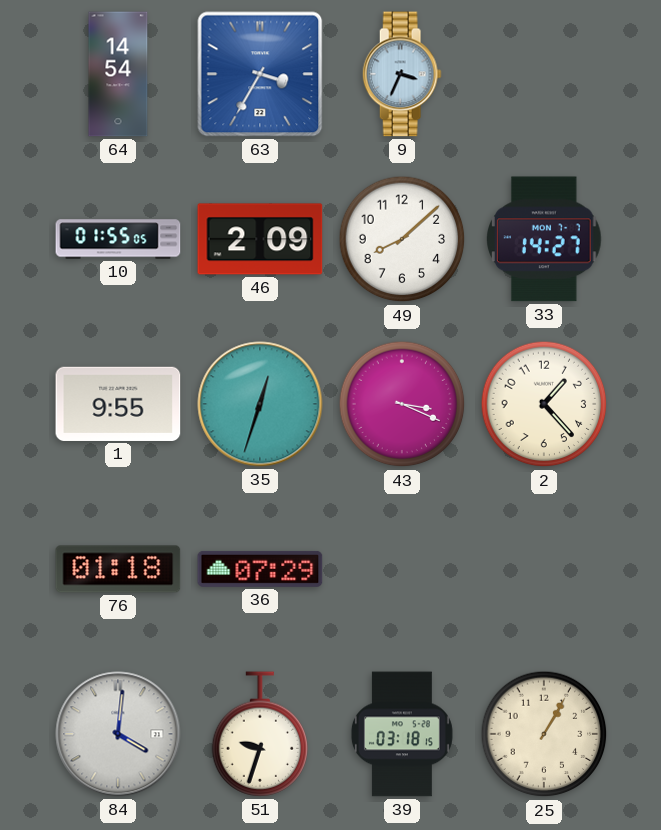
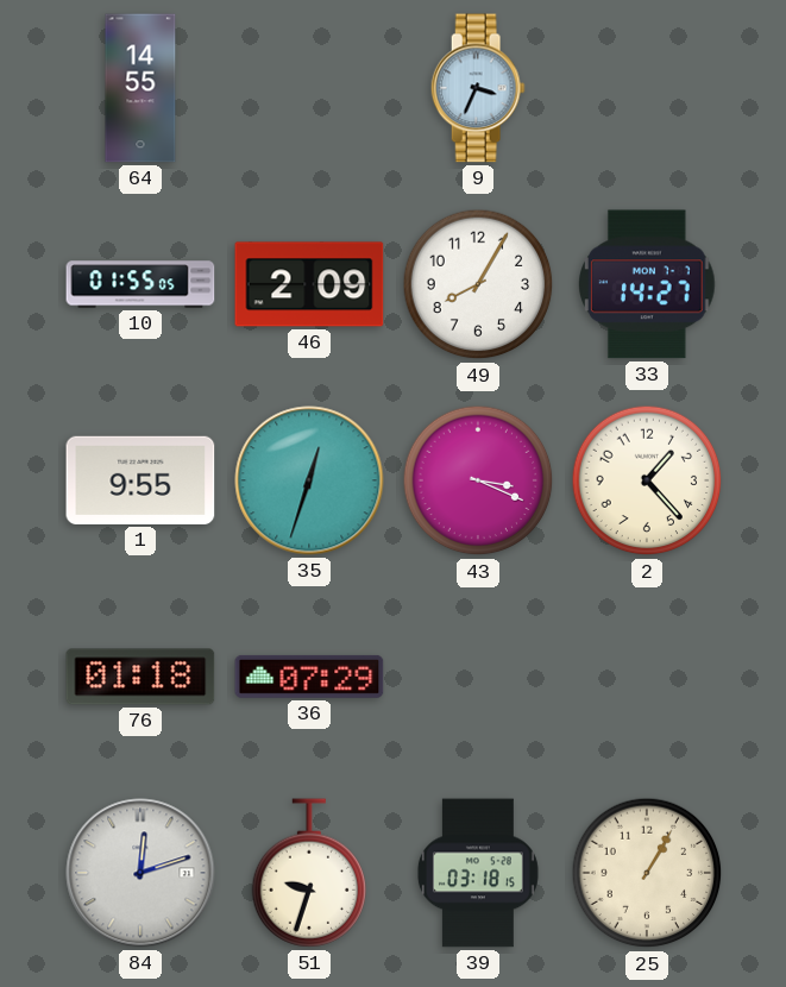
64: 14:54 -> 14:55 (140, 88)
63: 3:35 -> none (260, 74)
49: 8:08 -> 8:05 (478, 284)
84: 4:01 -> 12:12 (140, 873)
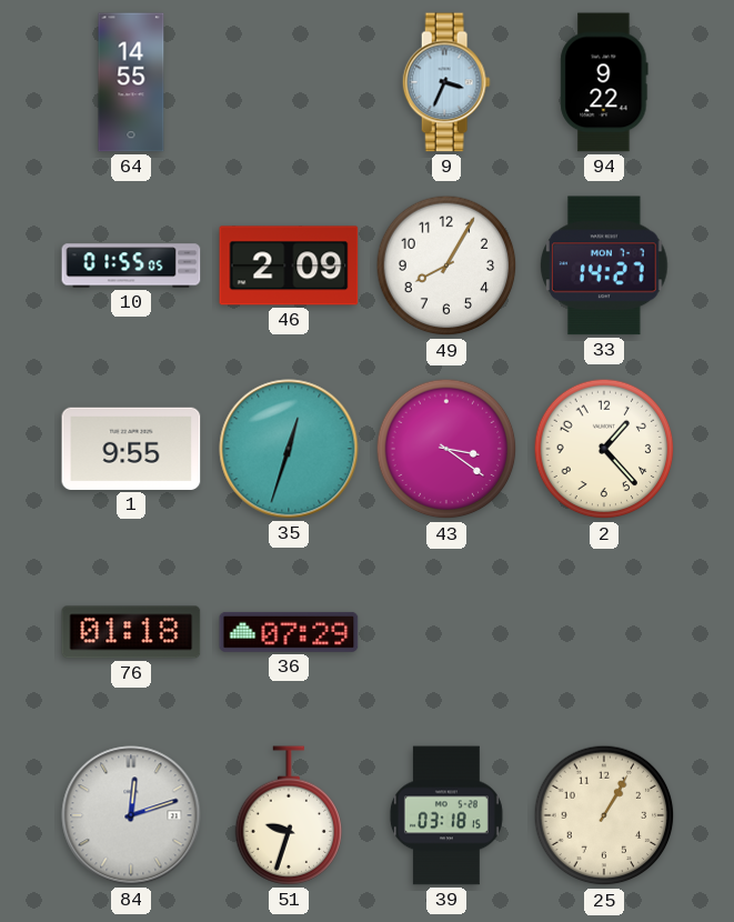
94: none -> 9:22 (604, 82)
43: 3:19 -> 3:21 (446, 449)
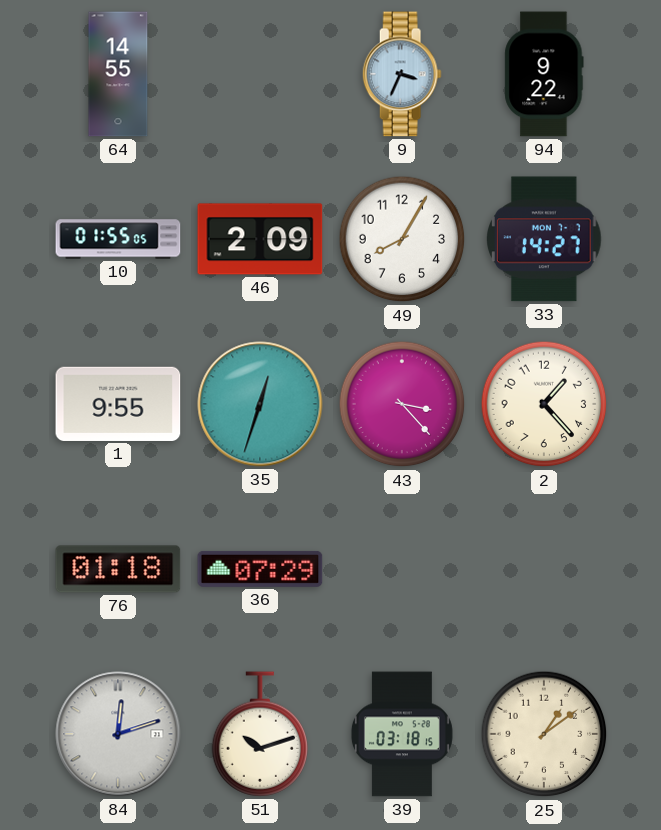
43: 3:21 -> 3:23 (402, 404)
51: 9:33 -> 10:12 (260, 734)
25: 1:05 -> 1:09 (544, 734)
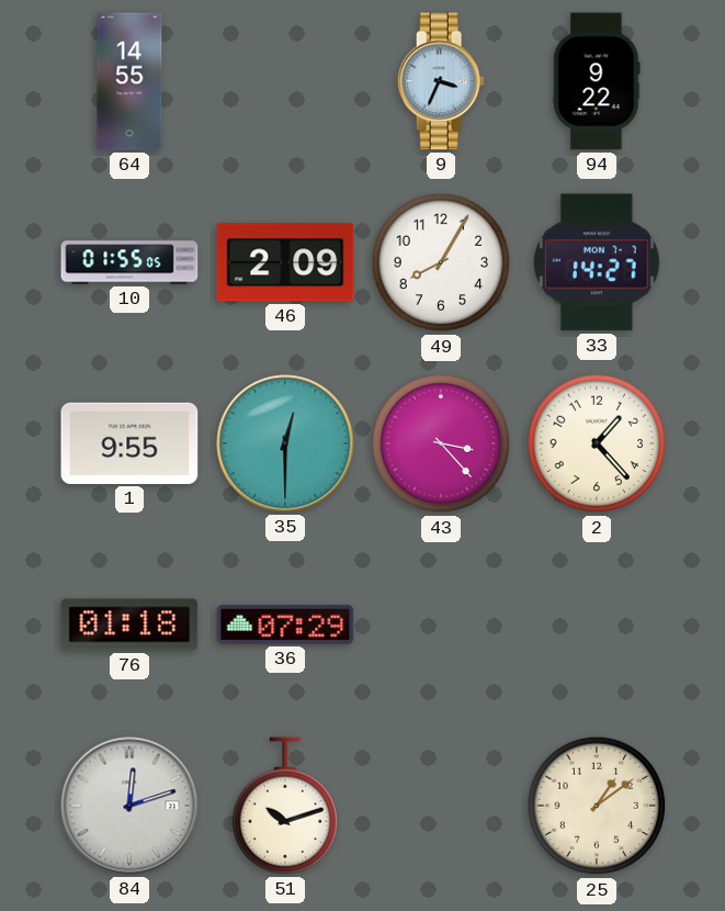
35: 12:33 -> 12:30 (285, 443)
39: 03:18 -> none (402, 734)
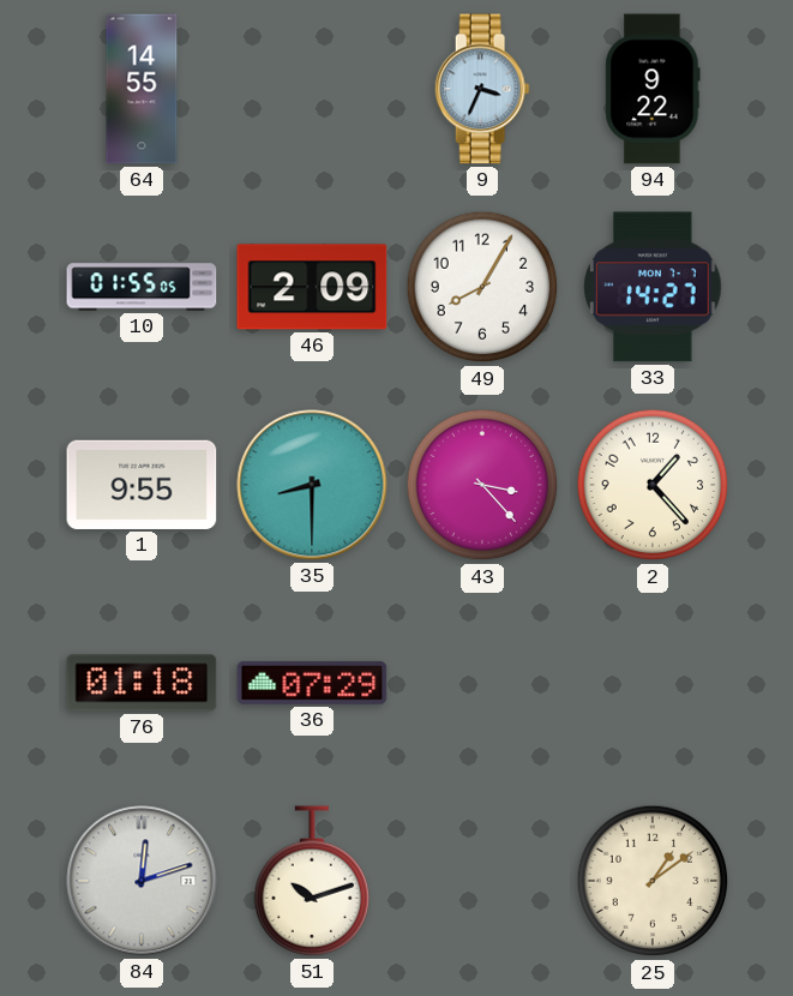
35: 12:30 -> 8:30 (312, 485)
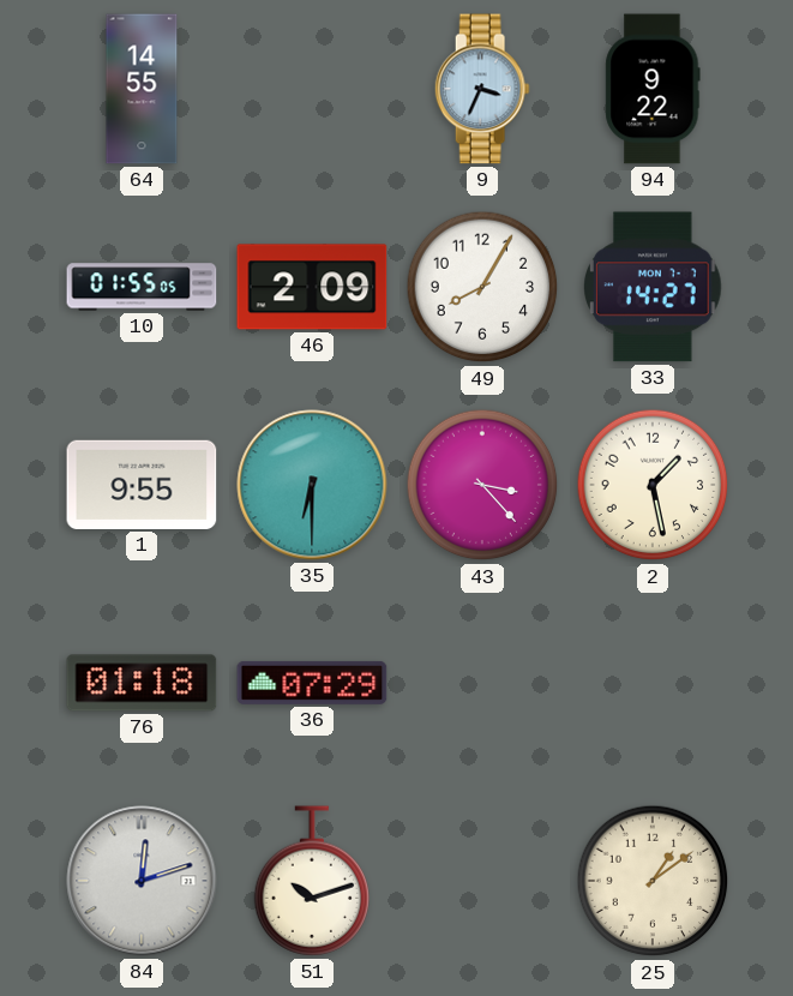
35: 8:30 -> 6:30 (312, 485)
2: 1:23 -> 1:28 (653, 485)
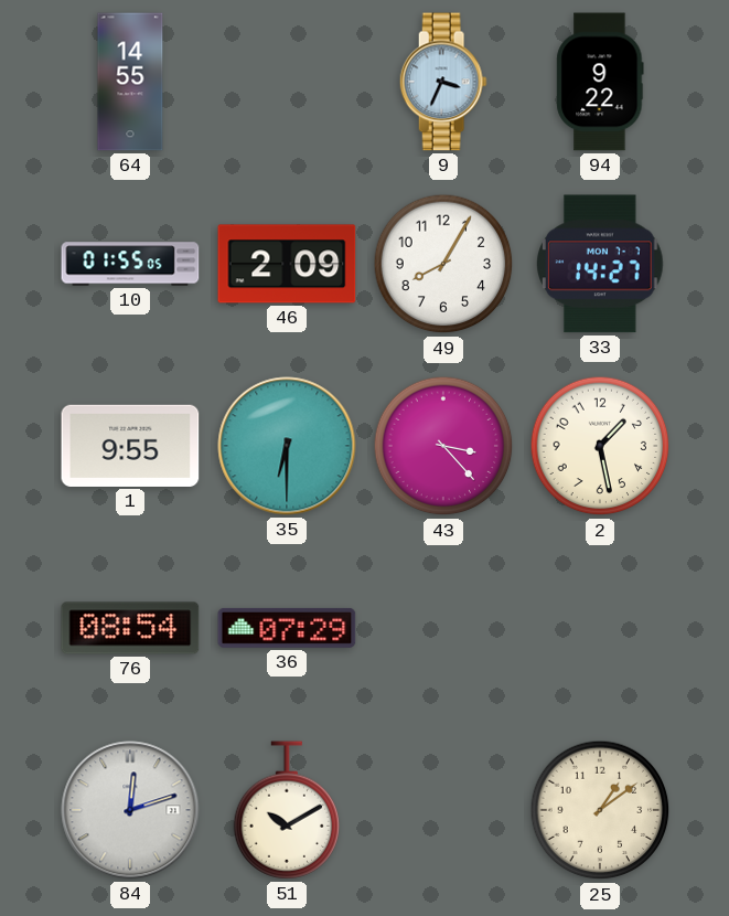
76: 01:18 -> 08:54 (130, 628)
51: 10:12 -> 10:10 (287, 810)
